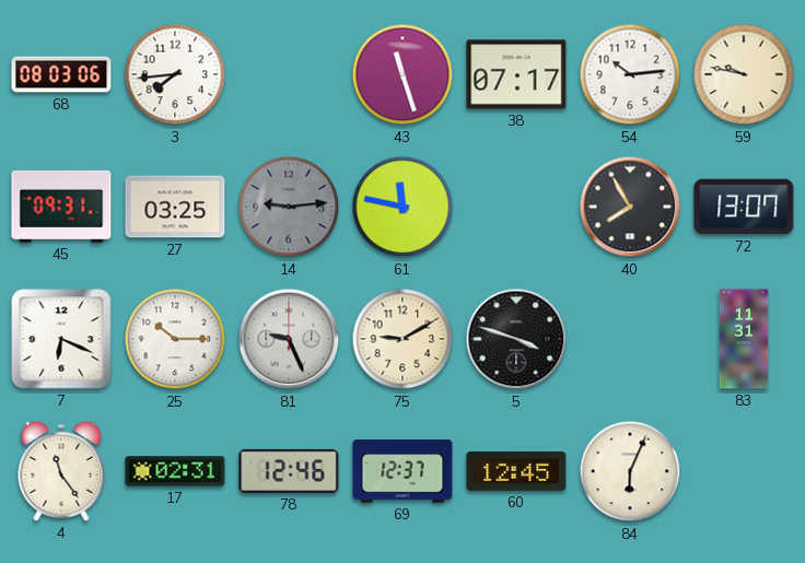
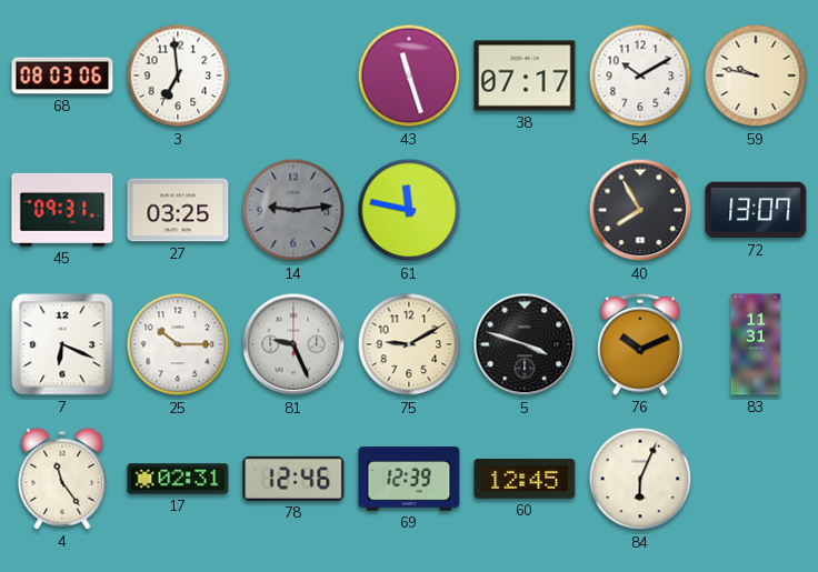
3: 7:44 -> 6:59 (178, 76)
54: 10:14 -> 10:10 (640, 76)
76: none -> 10:11 (640, 344)
69: 12:37 -> 12:39 (409, 479)
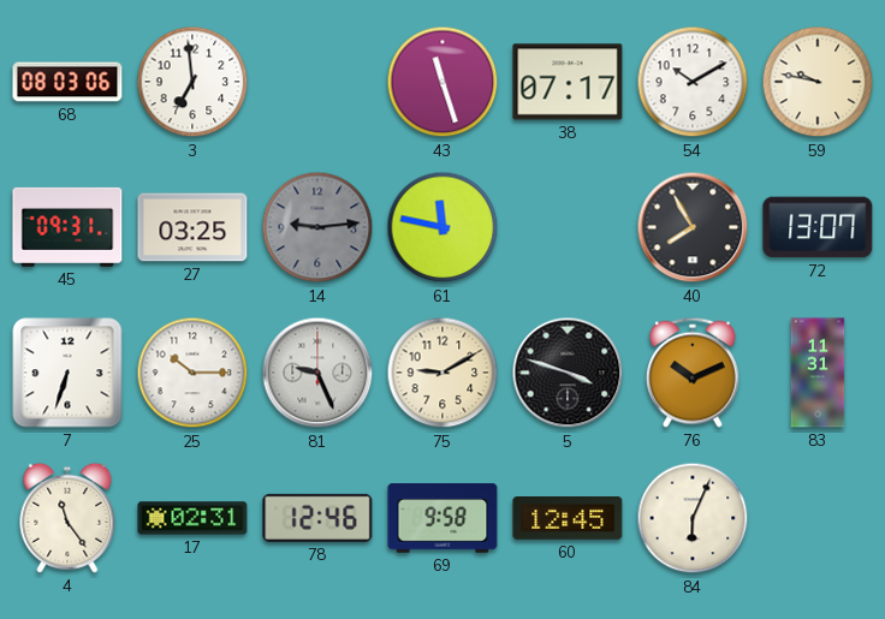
7: 6:19 -> 6:33 (67, 373)
69: 12:39 -> 9:58 (442, 518)
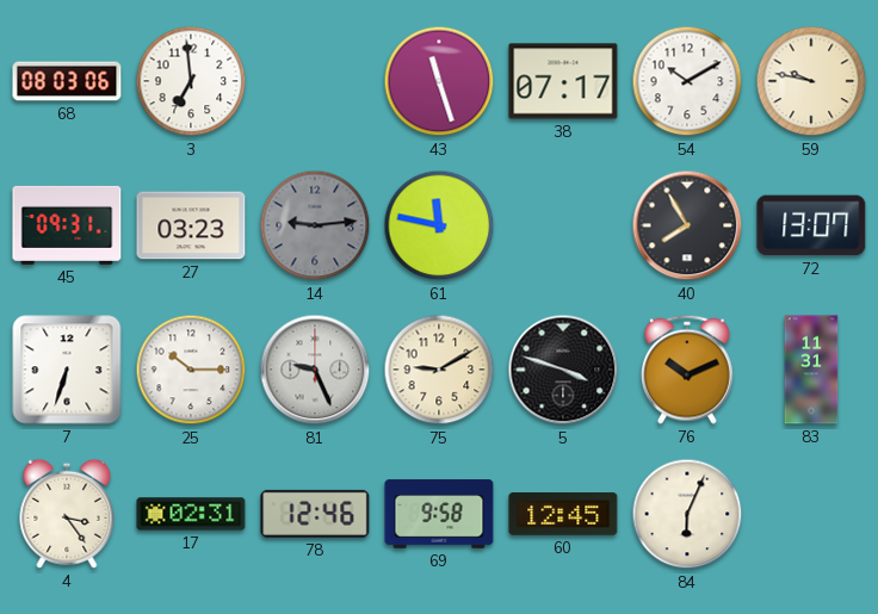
27: 03:25 -> 03:23 (191, 225)
4: 11:24 -> 3:24 (67, 514)
